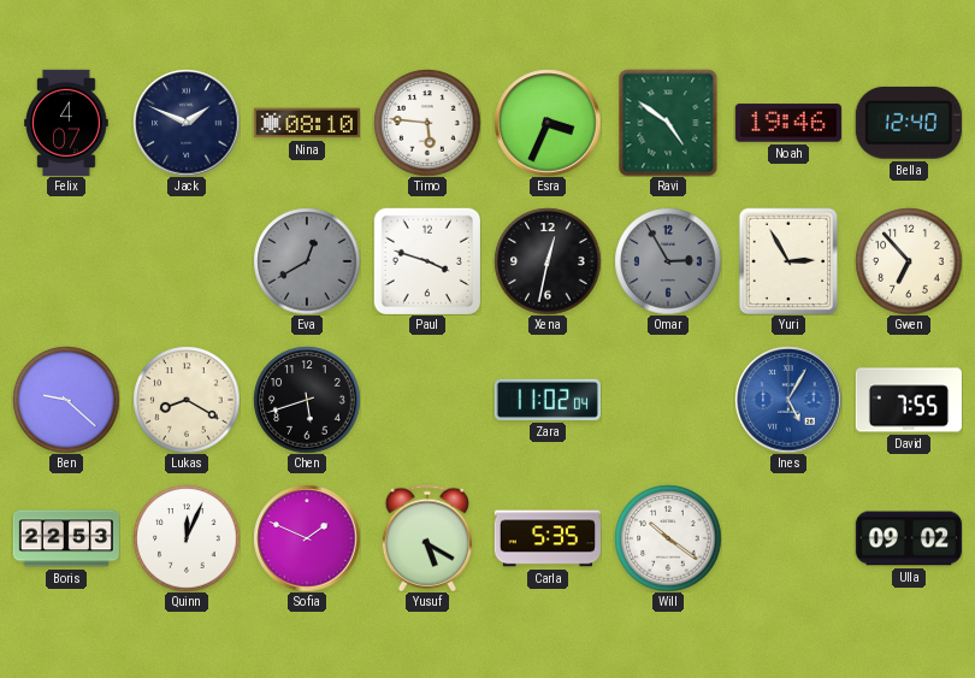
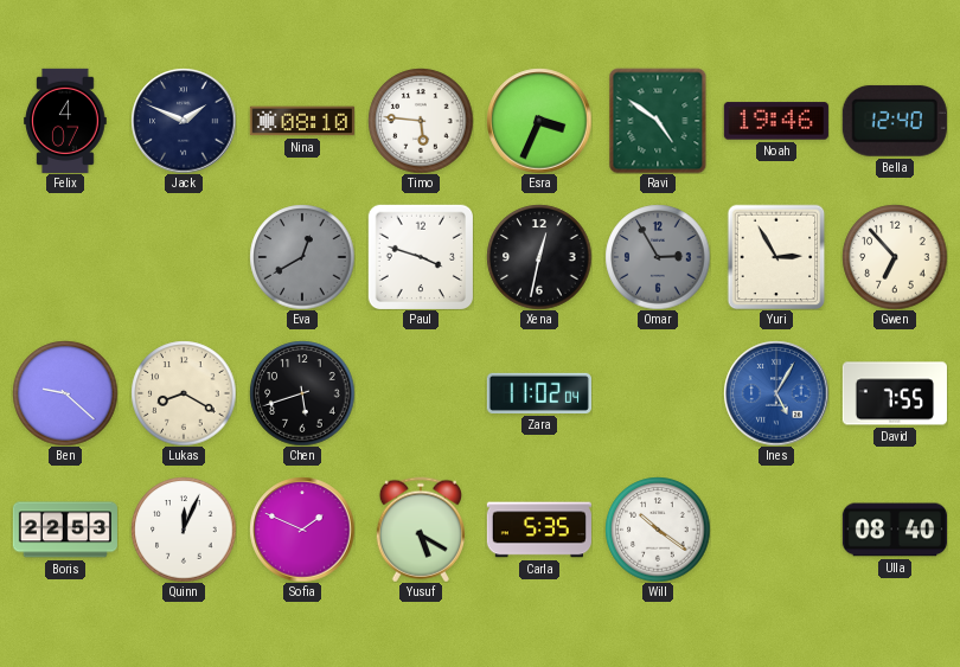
Ulla: 09:02 -> 08:40 (895, 530)
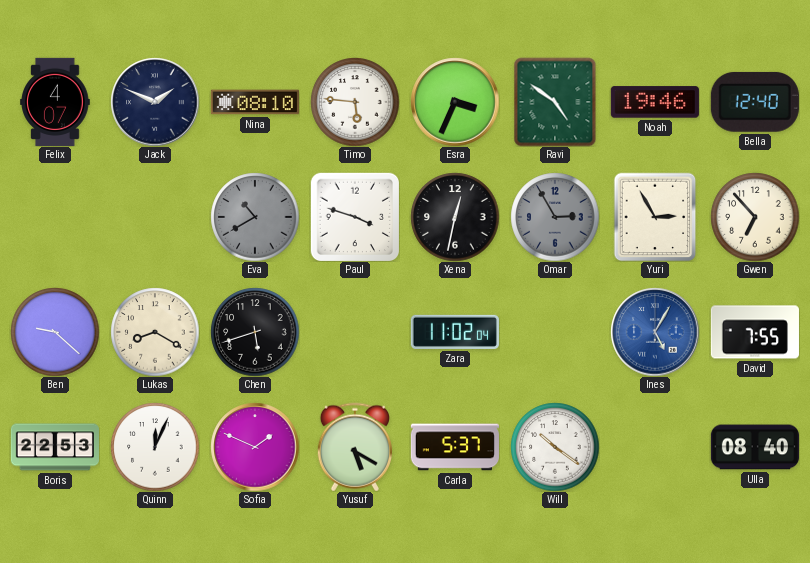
Eva: 12:40 -> 10:40 (255, 217)
Carla: 5:35 -> 5:37 (455, 447)
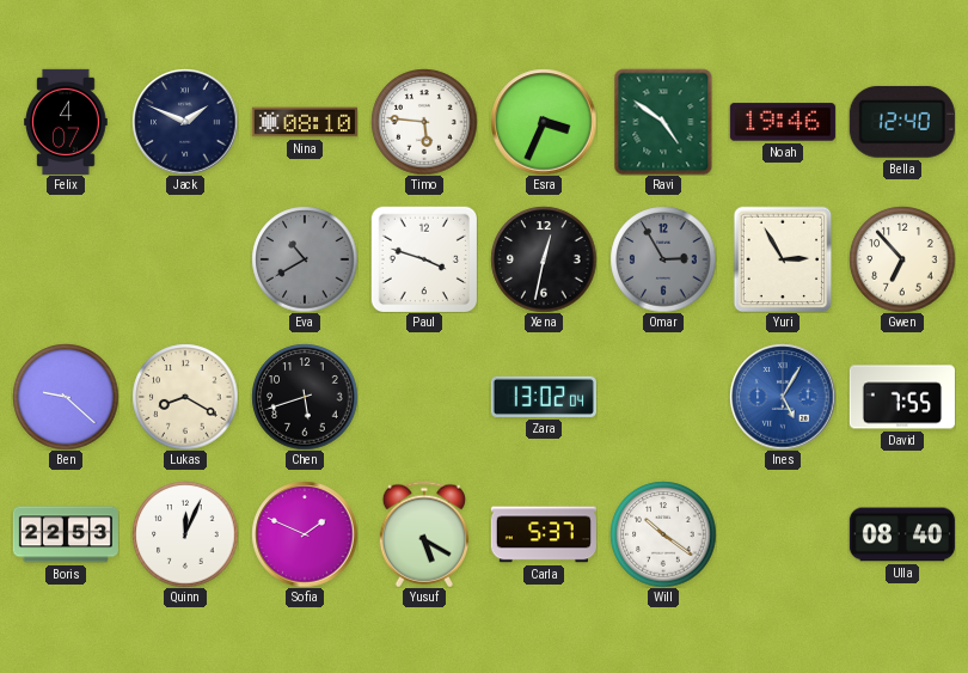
Zara: 11:02 -> 13:02 (544, 397)
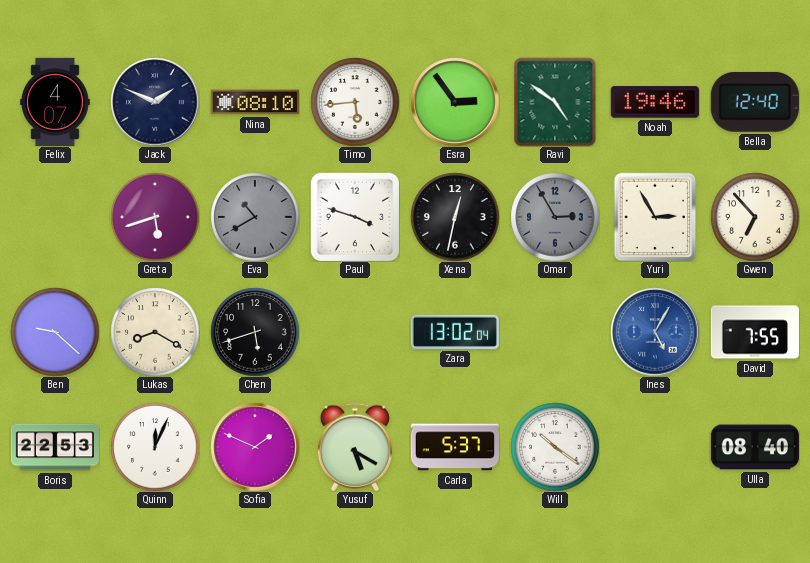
Timo: 5:46 -> 5:44 (355, 102)
Esra: 3:34 -> 2:54 (455, 102)
Greta: none -> 5:42 (155, 217)
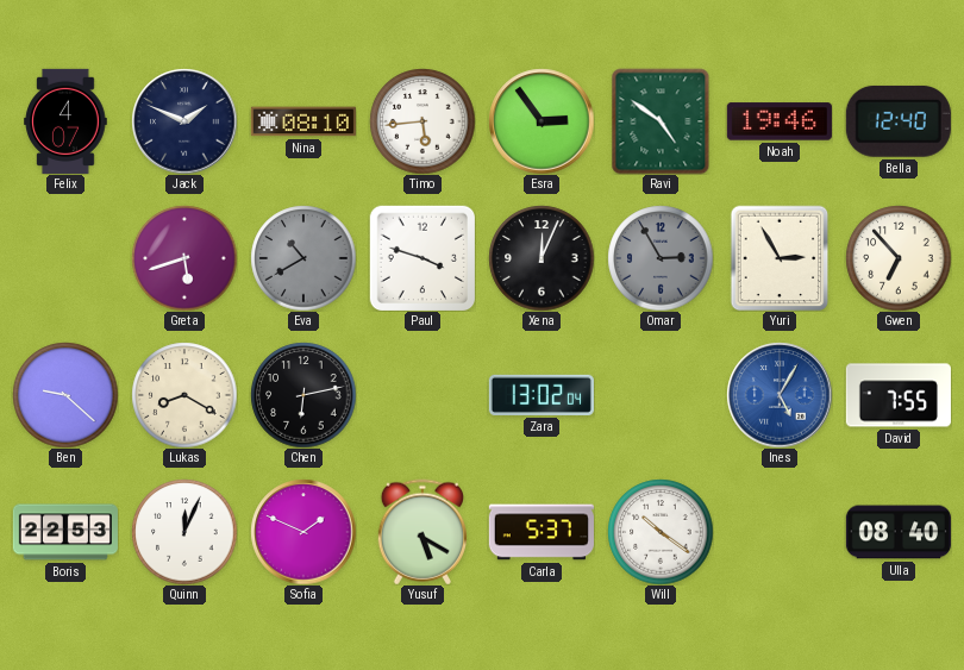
Xena: 12:32 -> 12:04 (542, 258)
Chen: 5:42 -> 6:13 (303, 395)
